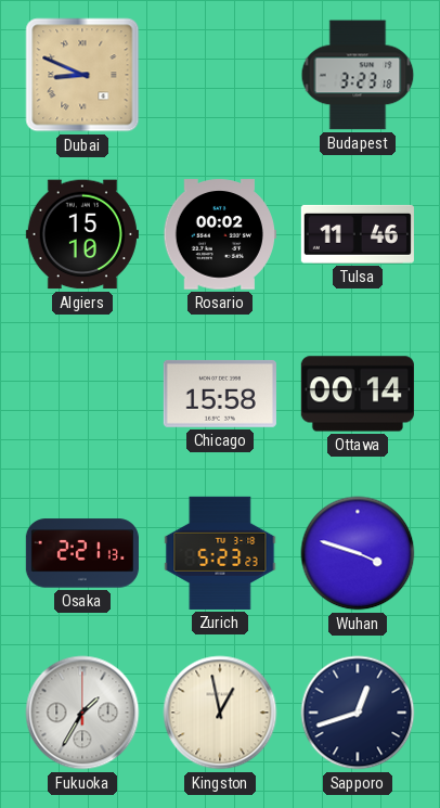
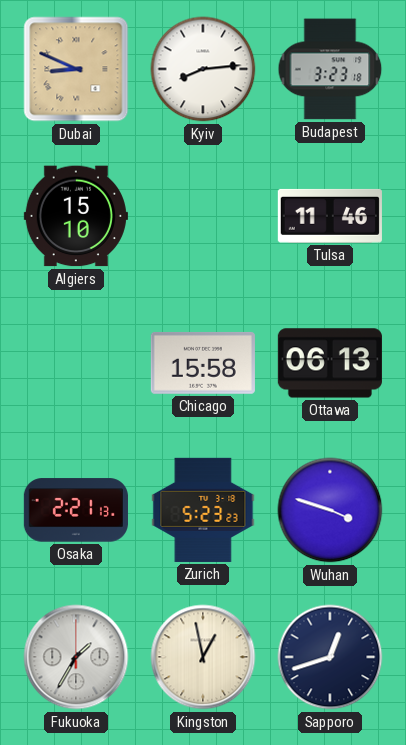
Kyiv: none -> 8:14 (203, 69)
Rosario: 00:02 -> none (220, 234)
Ottawa: 00:14 -> 06:13 (330, 363)
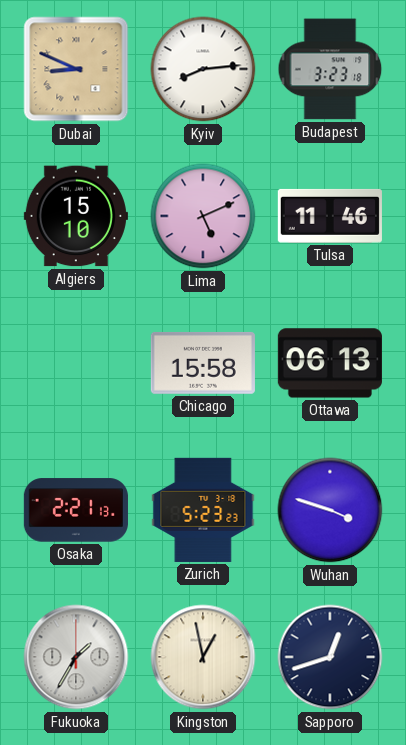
Lima: none -> 5:11 (203, 216)
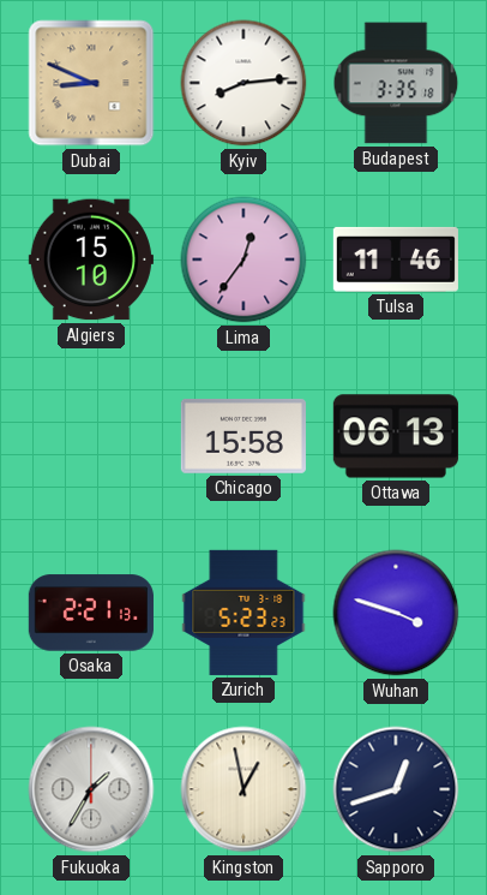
Budapest: 3:23 -> 3:35 (396, 83)
Lima: 5:11 -> 12:36 (243, 259)
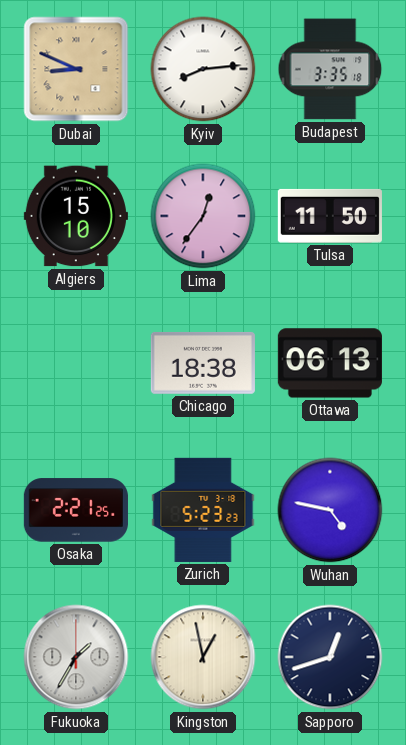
Tulsa: 11:46 -> 11:50 (330, 216)
Chicago: 15:58 -> 18:38 (203, 363)
Osaka: 2:21:13 -> 2:21:25 (76, 510)
Wuhan: 3:48 -> 4:47 (330, 510)
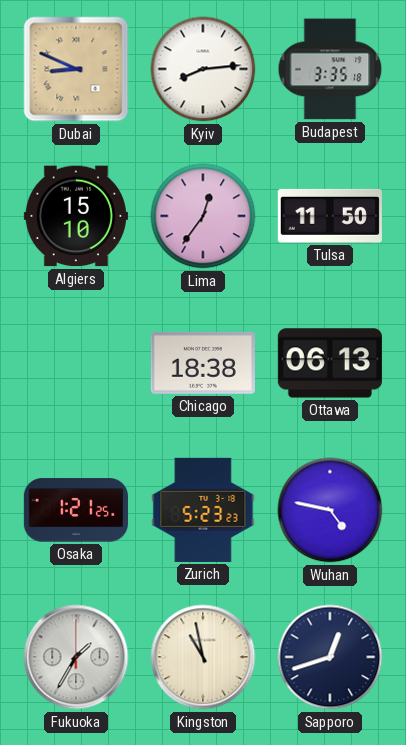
Osaka: 2:21 -> 1:21 (76, 510)
Kingston: 12:58 -> 10:58 (203, 657)
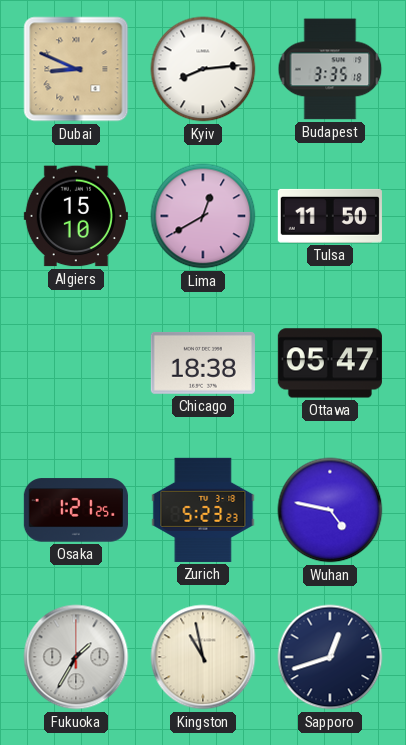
Lima: 12:36 -> 12:40 (203, 216)
Ottawa: 06:13 -> 05:47 (330, 363)
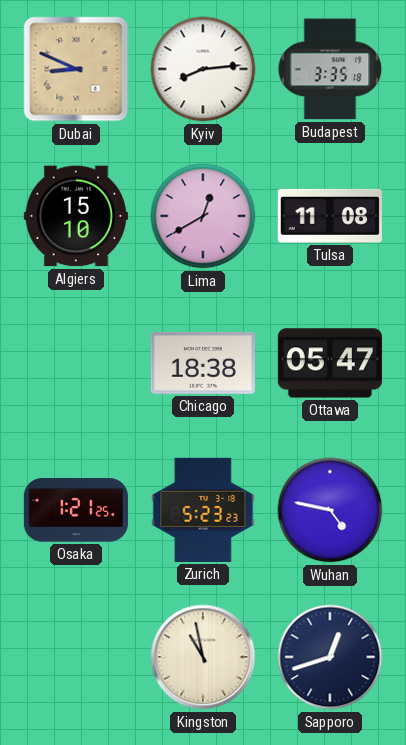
Tulsa: 11:50 -> 11:08 (330, 216)
Fukuoka: 1:35 -> none (76, 657)
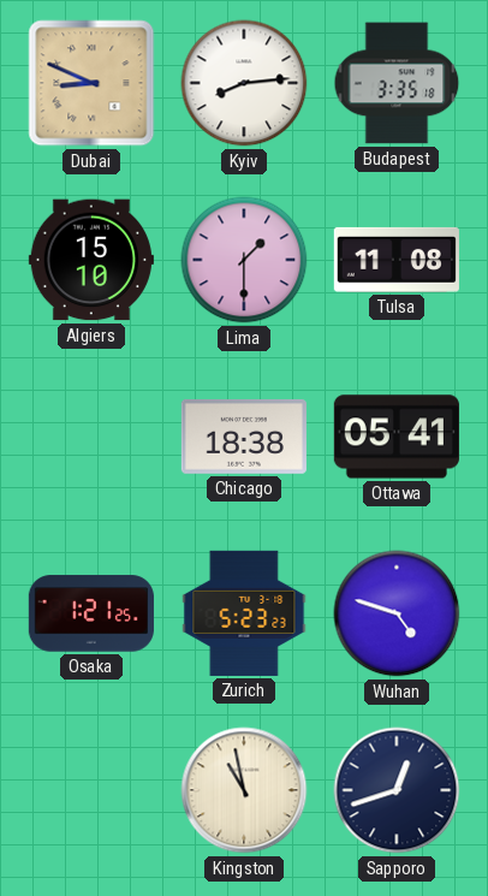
Lima: 12:40 -> 1:30 (244, 260)
Ottawa: 05:47 -> 05:41 (397, 437)
Wuhan: 4:47 -> 4:48 (397, 613)
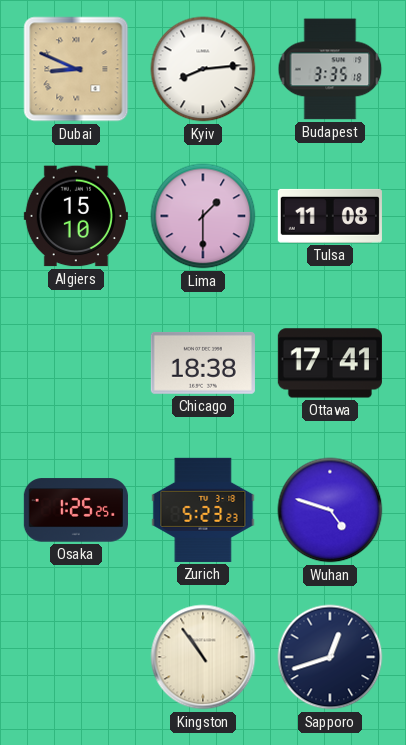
Ottawa: 05:41 -> 17:41 (330, 363)
Osaka: 1:21 -> 1:25 (76, 510)
Kingston: 10:58 -> 10:54 (203, 657)
